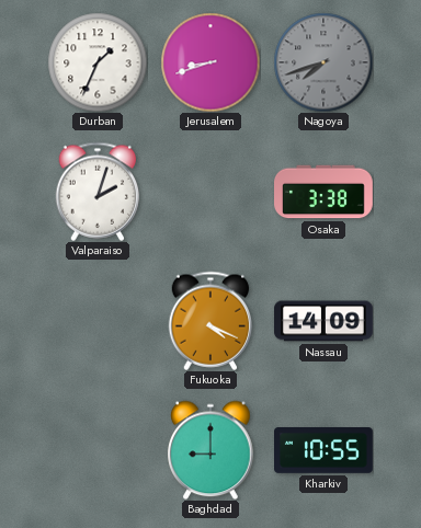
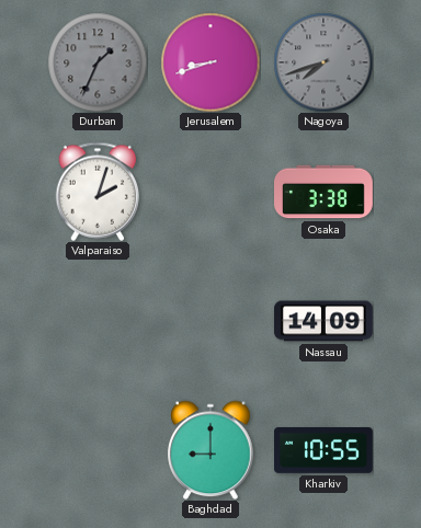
Durban dial: white -> grey (98, 62)
Fukuoka: 4:19 -> none (210, 321)
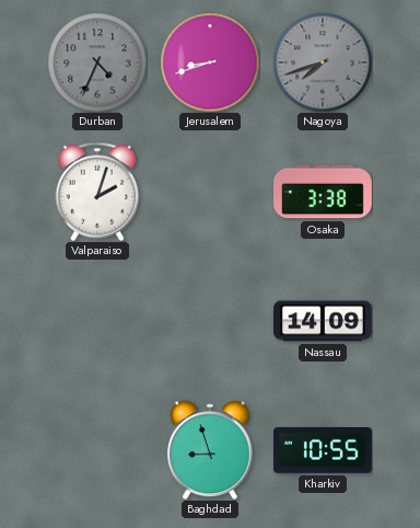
Durban: 1:34 -> 4:34 (97, 62)
Baghdad: 9:00 -> 8:57 (210, 450)
